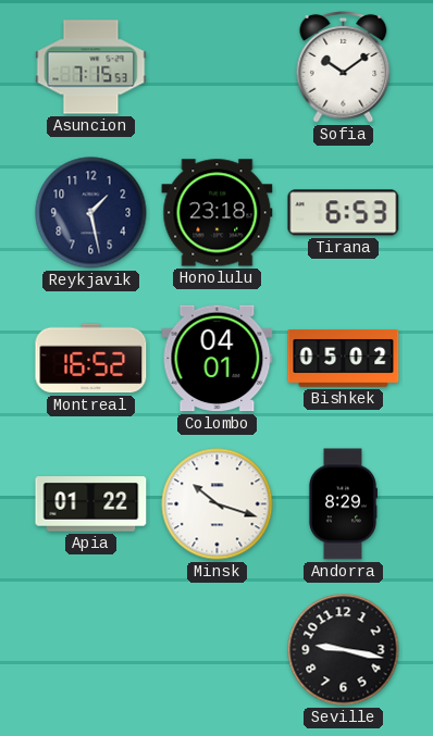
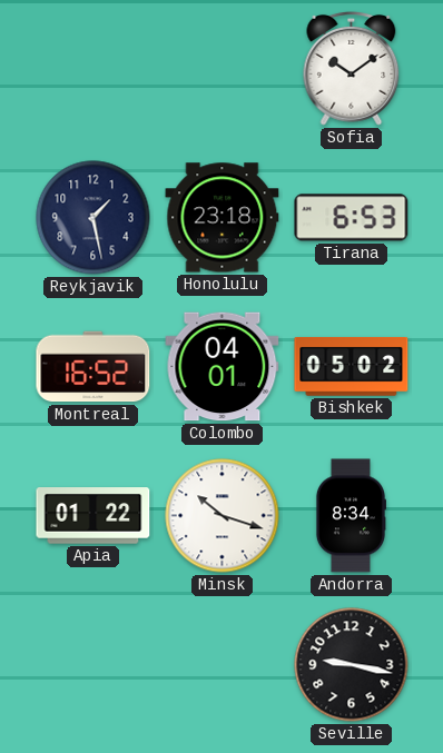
Asuncion: 7:15 -> none (91, 67)
Andorra: 8:29 -> 8:34 (350, 516)
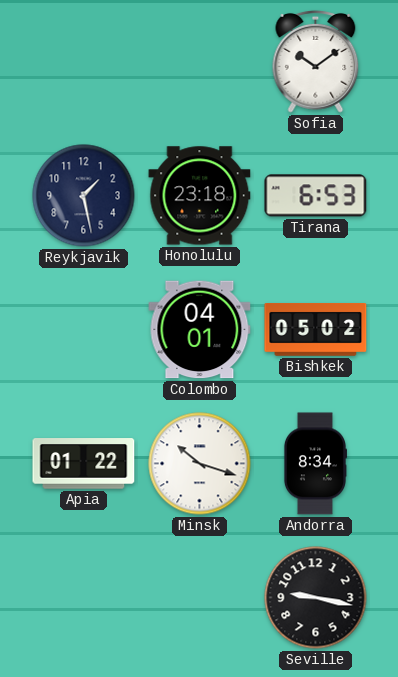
Montreal: 16:52 -> none (93, 367)
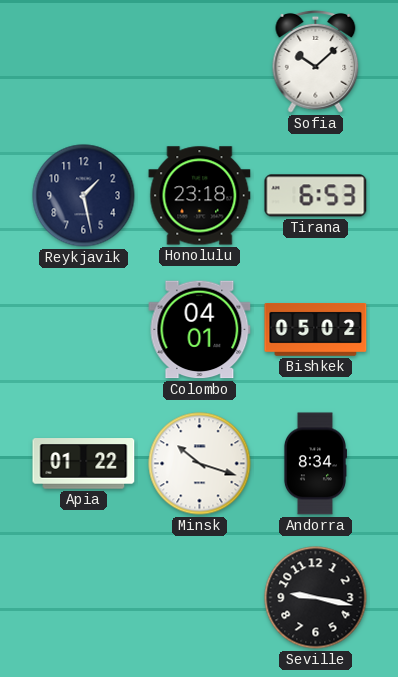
Sofia: 10:09 -> 10:08 (316, 61)
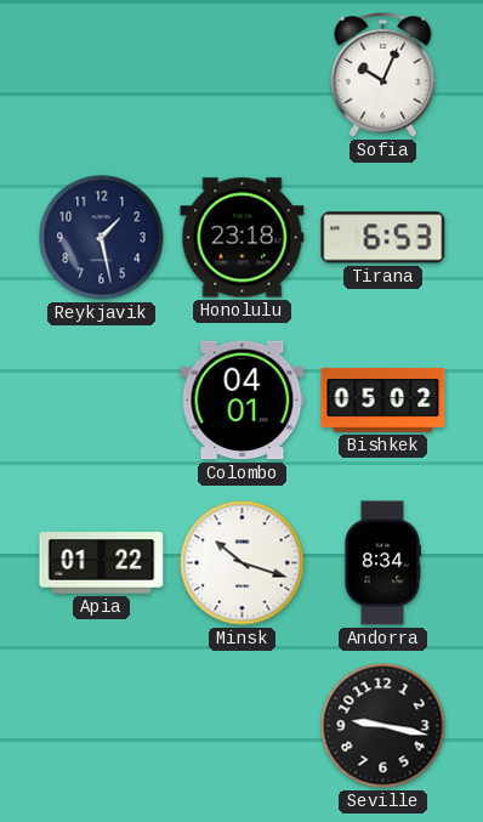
Sofia: 10:08 -> 10:04 (383, 74)
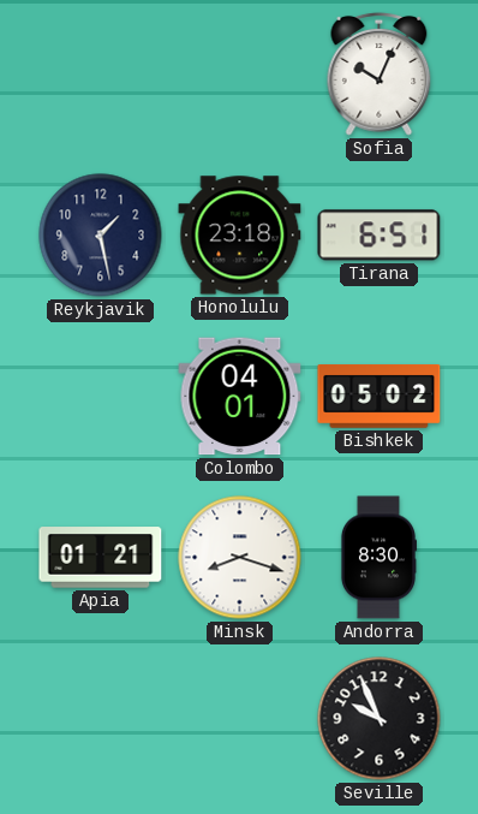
Tirana: 6:53 -> 6:51 (380, 236)
Apia: 01:22 -> 01:21 (101, 558)
Minsk: 10:18 -> 8:18 (240, 558)
Andorra: 8:34 -> 8:30 (377, 558)
Seville: 9:17 -> 9:56 (380, 719)
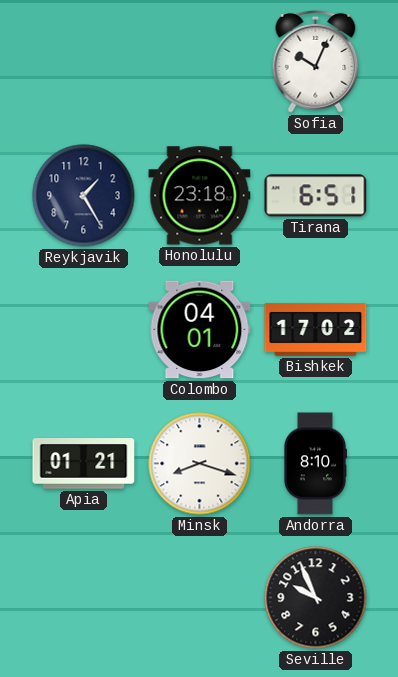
Reykjavik: 1:28 -> 1:25 (84, 196)
Bishkek: 05:02 -> 17:02 (316, 330)
Andorra: 8:30 -> 8:10 (314, 464)
